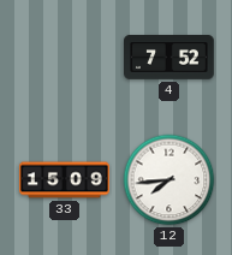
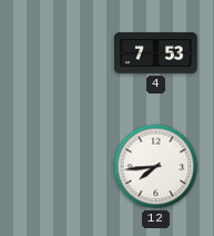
4: 7:52 -> 7:53 (156, 53)
33: 15:09 -> none (65, 180)
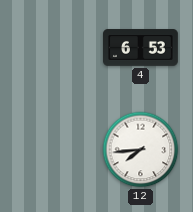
4: 7:53 -> 6:53 (141, 48)
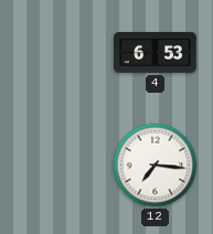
12: 7:44 -> 7:16 (156, 166)
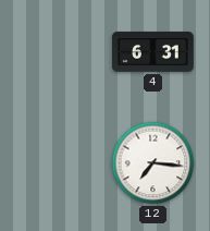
4: 6:53 -> 6:31 (153, 52)
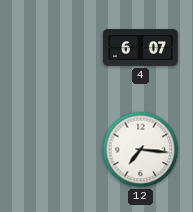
4: 6:31 -> 6:07 (141, 48)
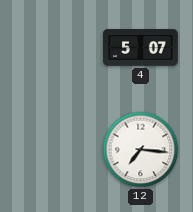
4: 6:07 -> 5:07 (141, 48)
